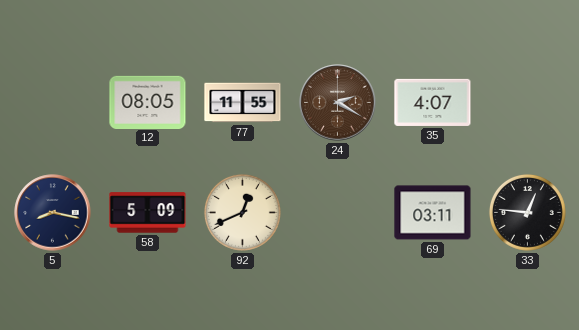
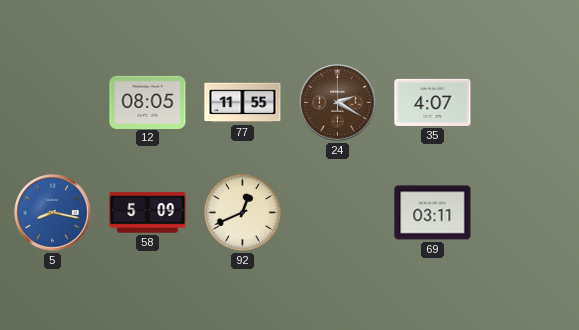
5 dial: navy -> blue (53, 213)
33: 12:46 -> none (527, 212)
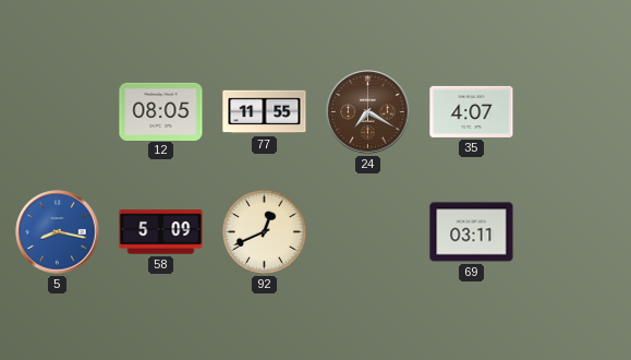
24: 2:20 -> 7:20 (368, 112)
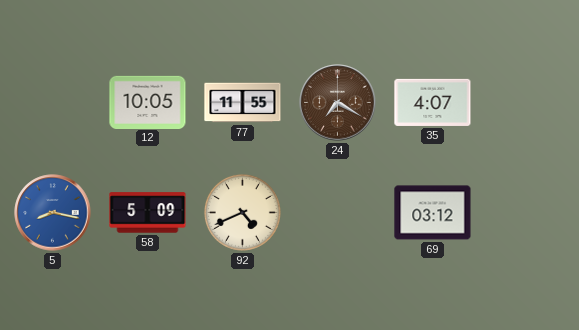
12: 08:05 -> 10:05 (148, 102)
92: 12:41 -> 4:41 (242, 212)
69: 03:11 -> 03:12 (433, 213)
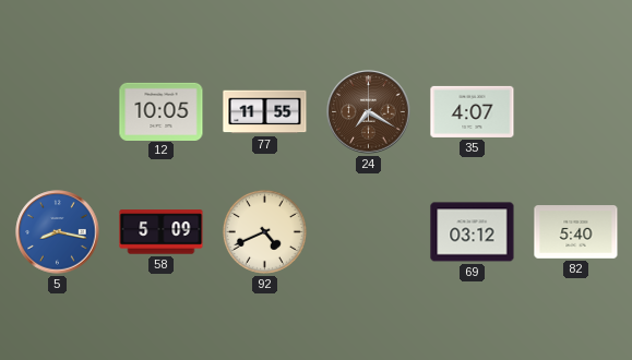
82: none -> 5:40 (576, 232)
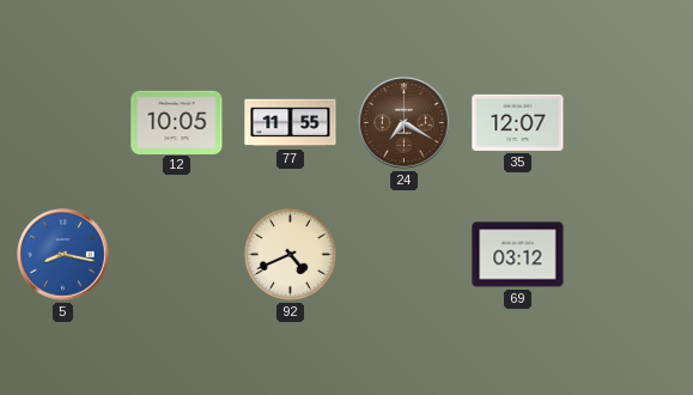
35: 4:07 -> 12:07 (518, 122)
58: 5:09 -> none (162, 232)
82: 5:40 -> none (576, 232)
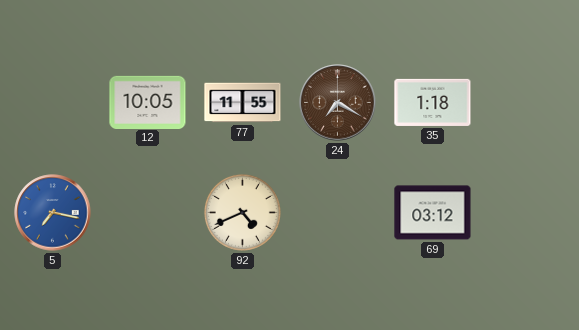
35: 12:07 -> 1:18 (433, 102)
5: 8:17 -> 7:17 (53, 213)
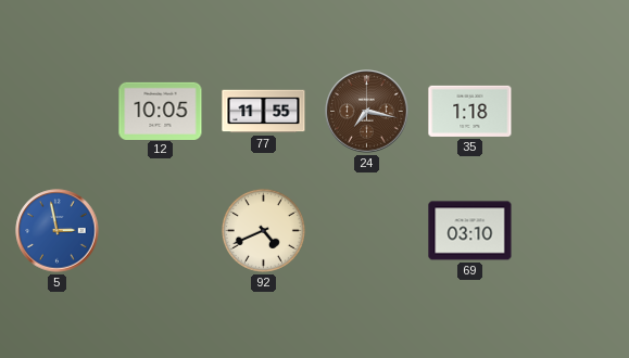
24: 7:20 -> 7:17 (367, 112)
5: 7:17 -> 2:58 (58, 231)
69: 03:12 -> 03:10 (470, 231)
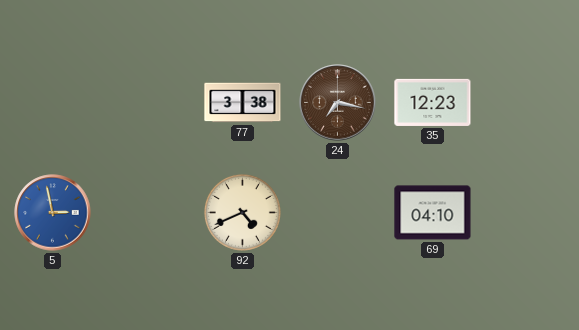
12: 10:05 -> none (161, 111)
77: 11:55 -> 3:38 (243, 103)
35: 1:18 -> 12:23 (433, 102)
69: 03:10 -> 04:10 (433, 213)
